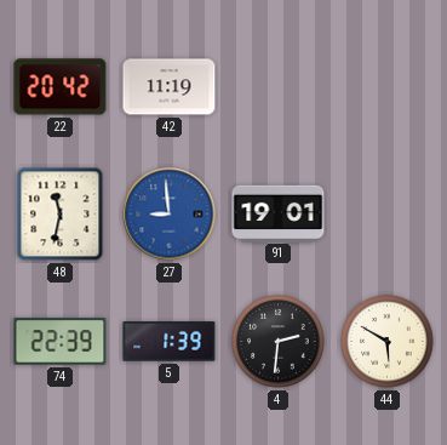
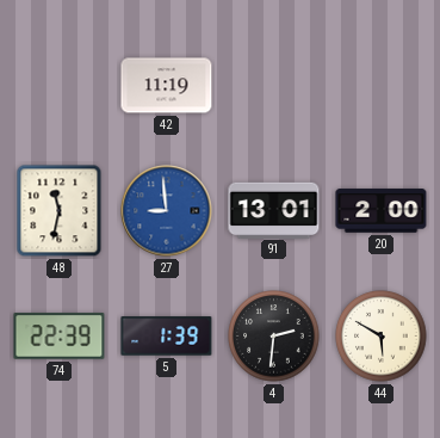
22: 20:42 -> none (61, 87)
91: 19:01 -> 13:01 (274, 210)
20: none -> 2:00 (382, 211)
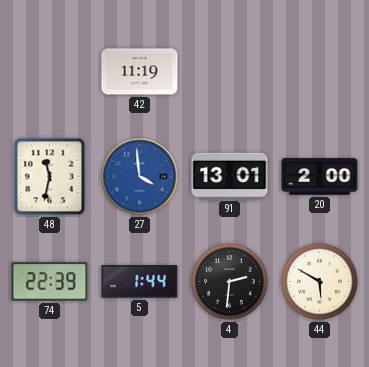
27: 8:59 -> 3:59 (140, 177)
5: 1:39 -> 1:44 (140, 282)
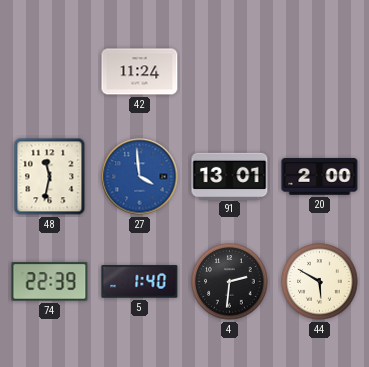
42: 11:19 -> 11:24 (140, 72)
5: 1:44 -> 1:40 (140, 282)
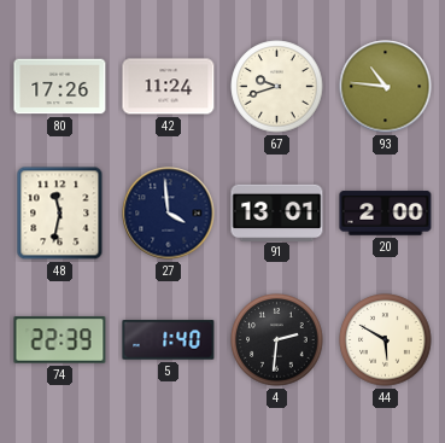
80: none -> 17:26 (60, 87)
67: none -> 9:42 (277, 87)
93: none -> 10:46 (386, 87)
27 dial: blue -> navy (169, 214)
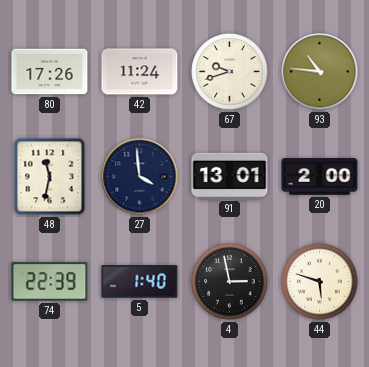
4: 2:31 -> 2:58 (230, 282)
44: 5:50 -> 5:48 (320, 282)
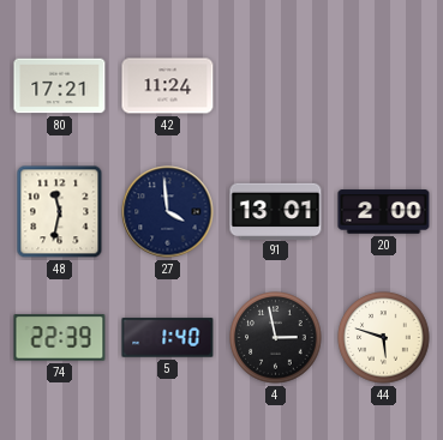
80: 17:26 -> 17:21 (60, 86)
67: 9:42 -> none (230, 72)
93: 10:46 -> none (320, 72)
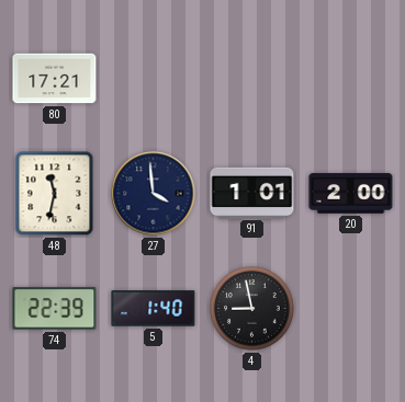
42: 11:24 -> none (168, 86)
91: 13:01 -> 1:01 (252, 193)
4: 2:58 -> 8:58 (252, 309)
44: 5:48 -> none (384, 338)
